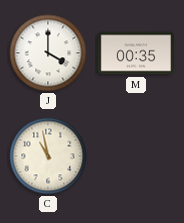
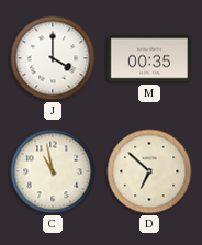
D: none -> 6:52 (149, 171)
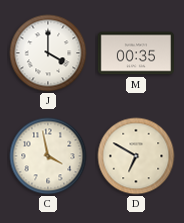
C: 10:58 -> 3:58 (48, 156)
D: 6:52 -> 6:50 (136, 156)
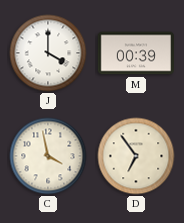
M: 00:35 -> 00:39 (135, 53)
D: 6:50 -> 6:54 (136, 156)
